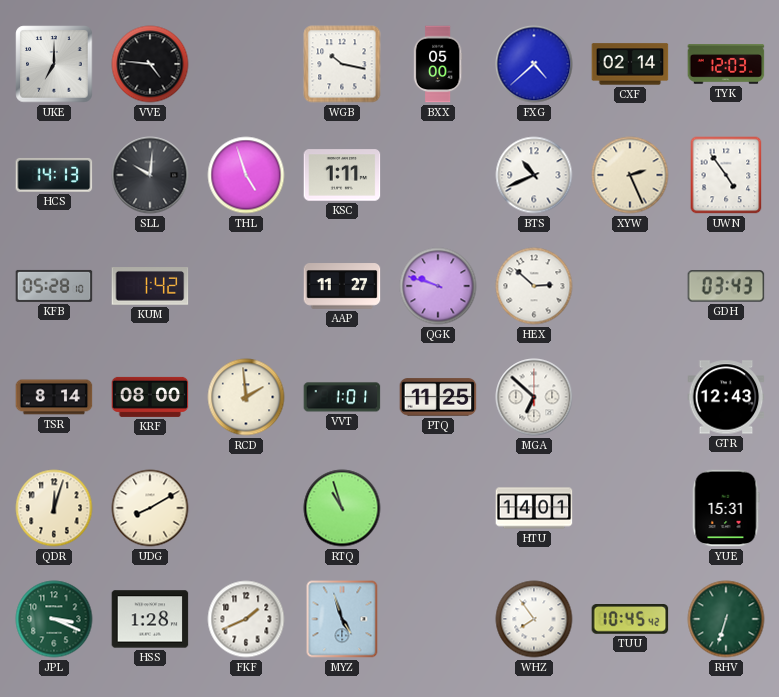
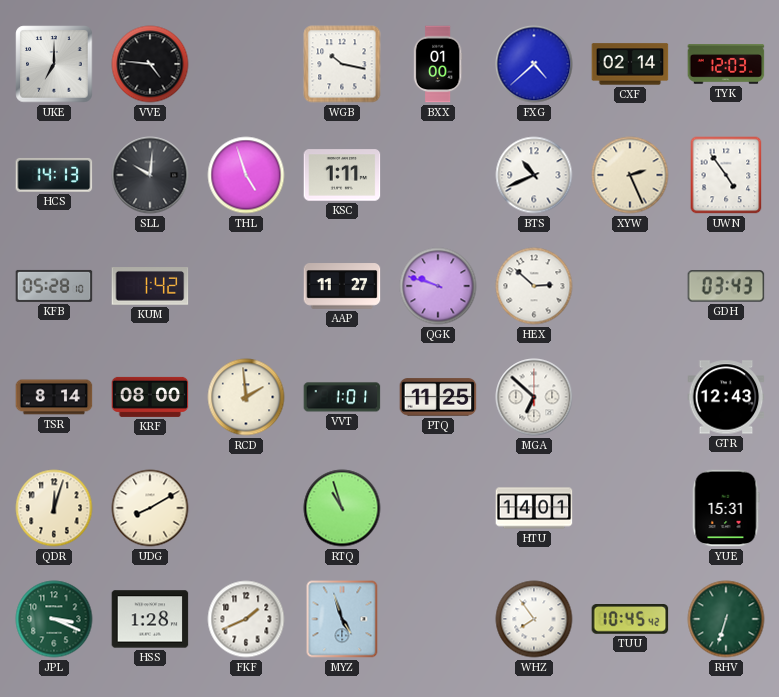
BXX: 05:00 -> 01:00 (438, 64)
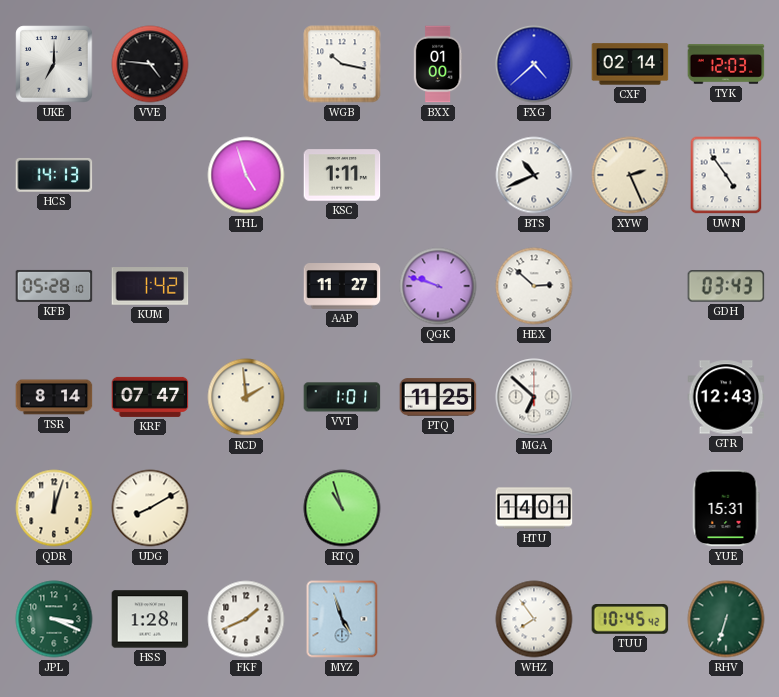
SLL: 10:01 -> none (150, 175)
KRF: 08:00 -> 07:47 (150, 397)
